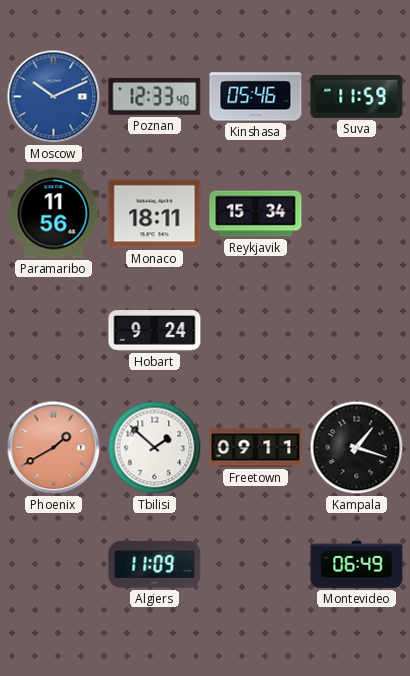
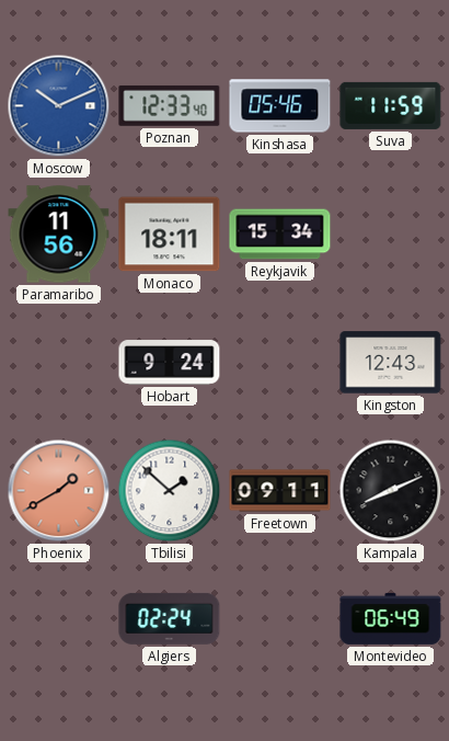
Kingston: none -> 12:43 (391, 363)
Kampala: 1:18 -> 8:11 (391, 491)
Algiers: 11:09 -> 02:24 (170, 618)
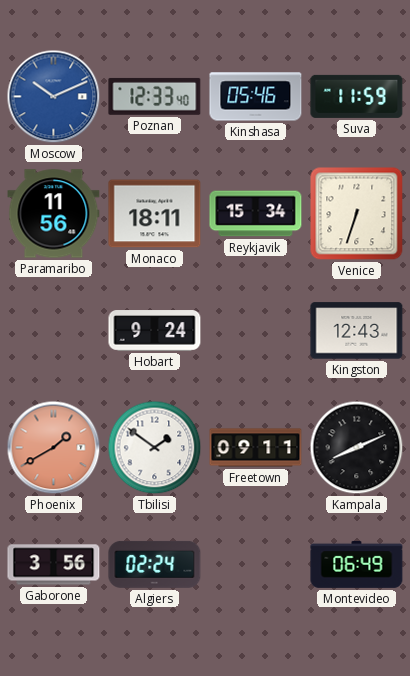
Venice: none -> 6:33 (357, 214)
Tbilisi: 1:52 -> 1:51 (155, 448)
Gaborone: none -> 3:56 (54, 565)
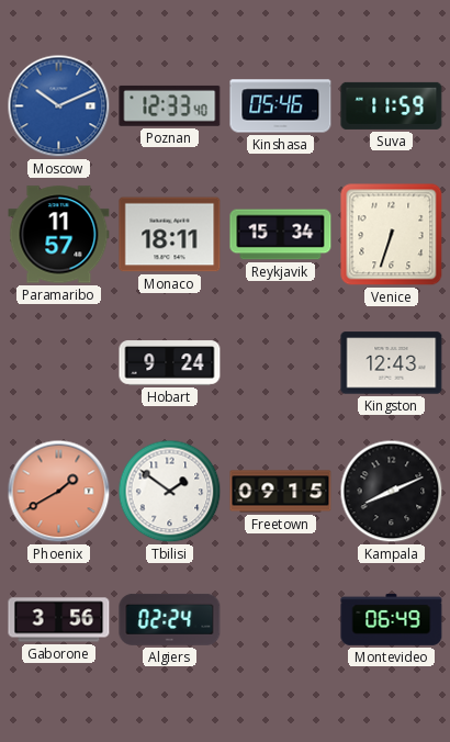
Paramaribo: 11:56 -> 11:57 (59, 235)
Freetown: 09:11 -> 09:15 (281, 492)
